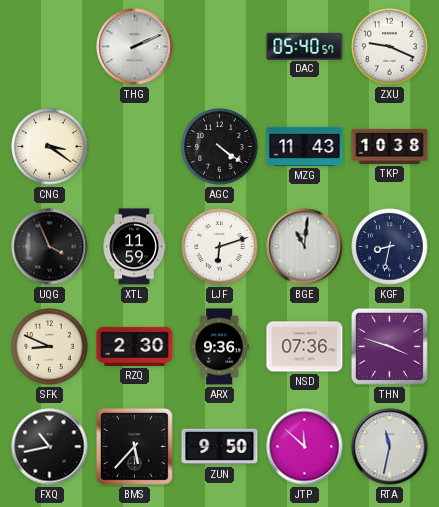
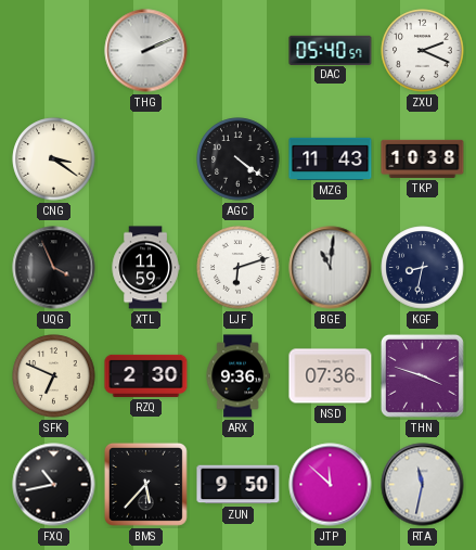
ZXU: 9:19 -> 2:19 (423, 51)
SFK: 8:49 -> 6:49 (54, 376)
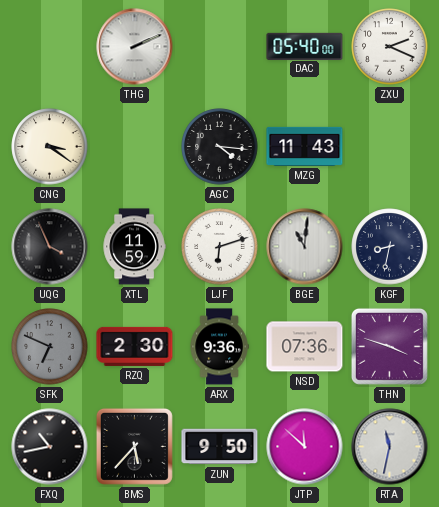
DAC: 05:40:57 -> 05:40:00 (305, 46)
AGC: 4:21 -> 4:16 (220, 147)
TKP: 10:38 -> none (423, 158)
SFK dial: cream -> grey (50, 347)
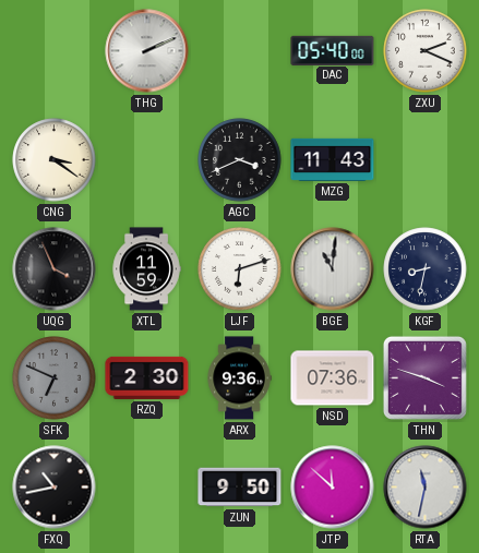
AGC: 4:16 -> 3:41 (240, 160)
BMS: 5:37 -> none (134, 446)
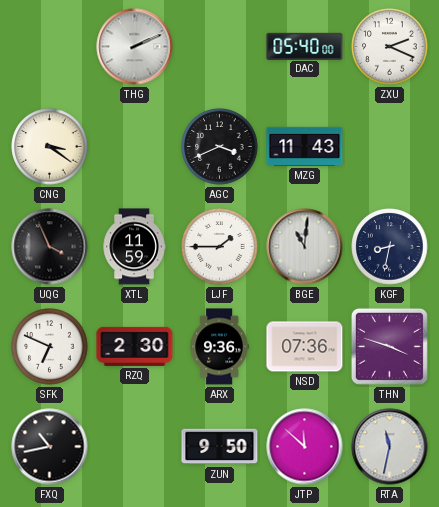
LJF: 6:12 -> 1:45 (220, 247)
SFK dial: grey -> white (50, 347)
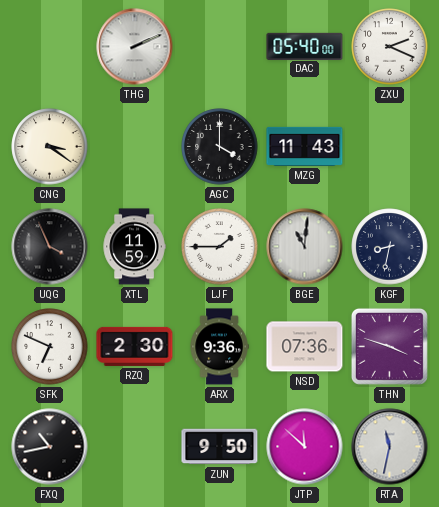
AGC: 3:41 -> 4:00 (220, 147)
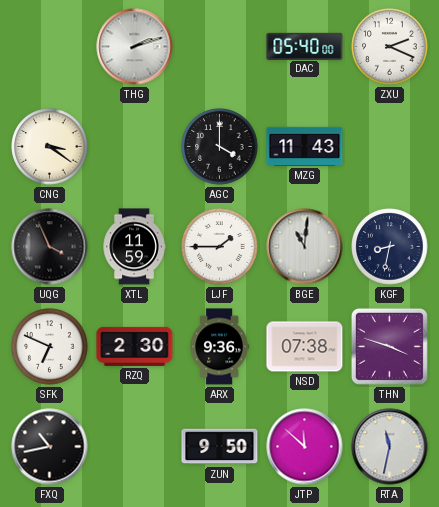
THG: 2:11 -> 2:12 (135, 47)
NSD: 07:36 -> 07:38 (305, 347)
